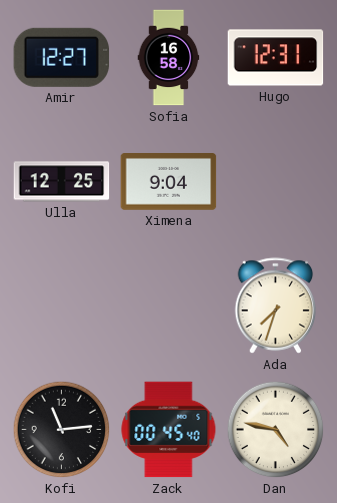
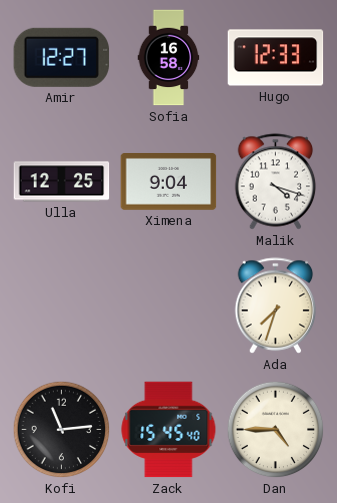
Hugo: 12:31 -> 12:33 (276, 58)
Malik: none -> 4:18 (276, 182)
Zack: 00:45 -> 15:45 (169, 430)
Dan: 4:47 -> 4:45 (276, 430)
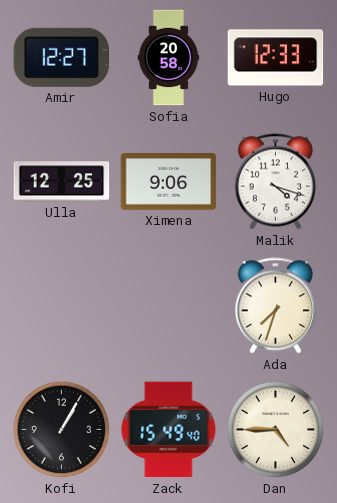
Sofia: 16:58 -> 20:58 (169, 58)
Ximena: 9:04 -> 9:06 (169, 182)
Kofi: 11:14 -> 1:05 (62, 430)
Zack: 15:45 -> 15:49 (169, 430)
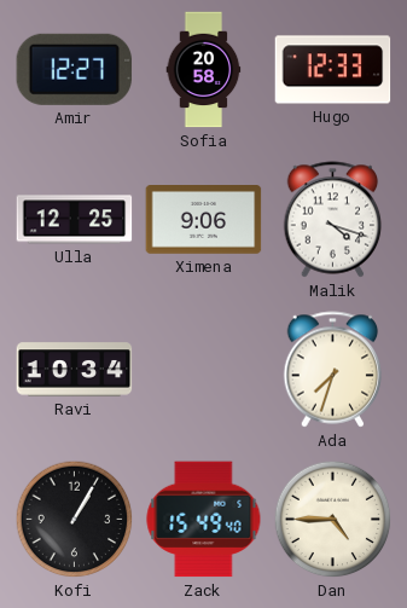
Ravi: none -> 10:34 (75, 370)
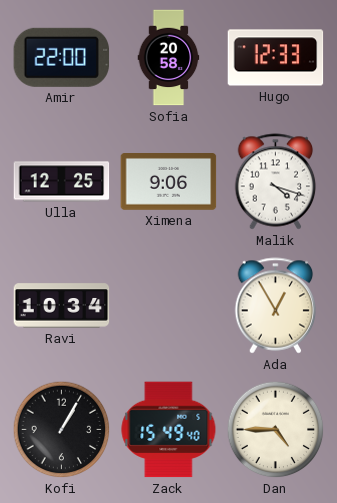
Amir: 12:27 -> 22:00 (62, 57)
Ada: 7:33 -> 12:55 (276, 306)
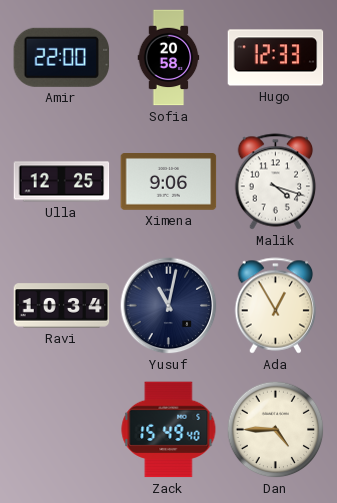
Yusuf: none -> 11:02 (169, 306)
Kofi: 1:05 -> none (62, 430)
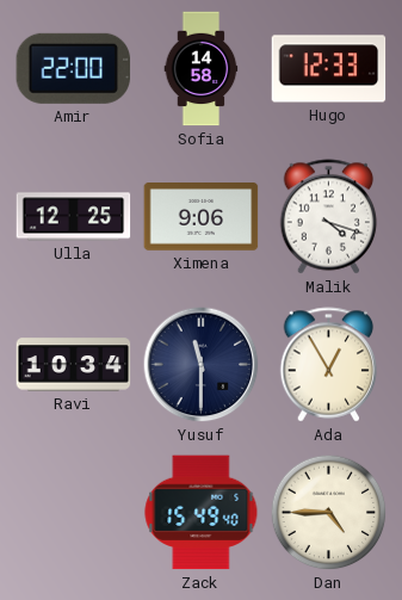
Sofia: 20:58 -> 14:58 (202, 69)
Yusuf: 11:02 -> 11:30 (202, 365)
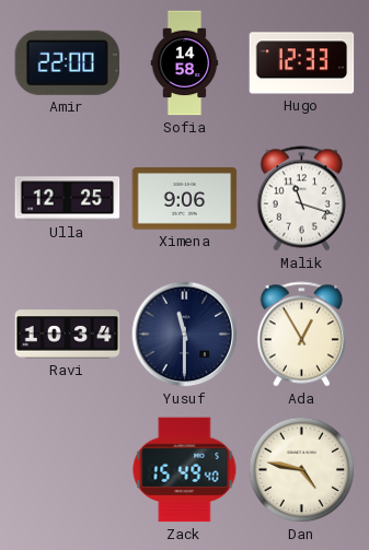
Malik: 4:18 -> 11:18 (302, 199)
Dan: 4:45 -> 4:47 (302, 470)
